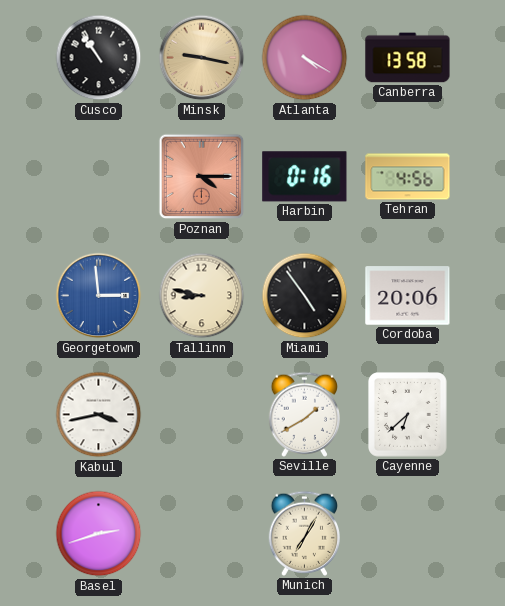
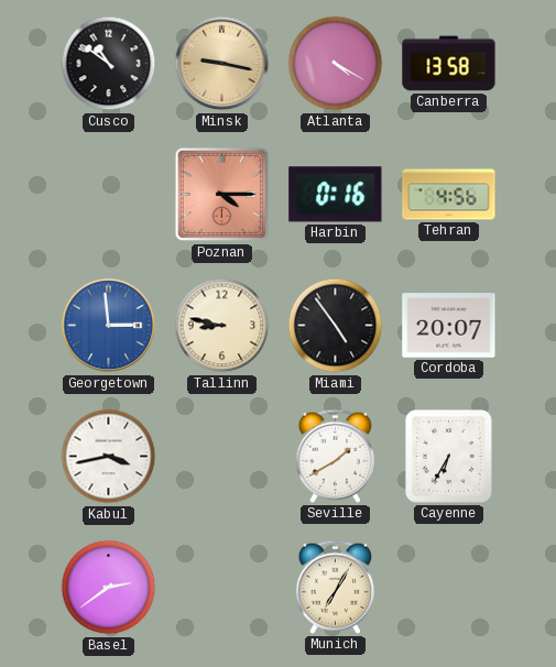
Cusco: 10:54 -> 10:51 (109, 64)
Cordoba: 20:06 -> 20:07 (449, 326)
Cayenne: 6:38 -> 6:35 (449, 457)
Basel: 2:42 -> 2:39 (109, 588)
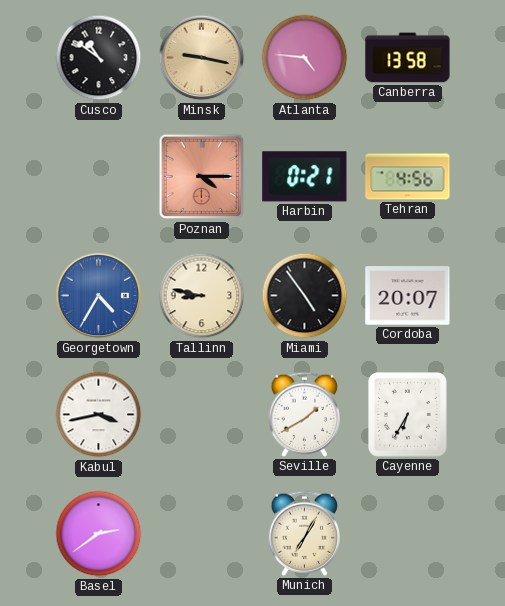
Atlanta: 4:20 -> 4:46 (305, 58)
Harbin: 0:16 -> 0:21 (305, 177)
Georgetown: 2:59 -> 4:35 (99, 296)
